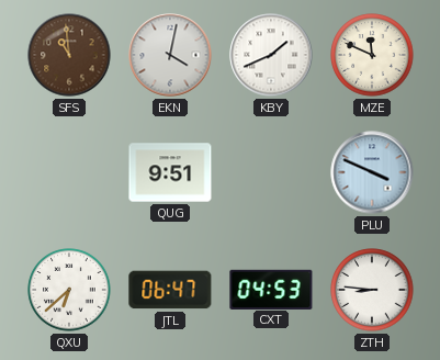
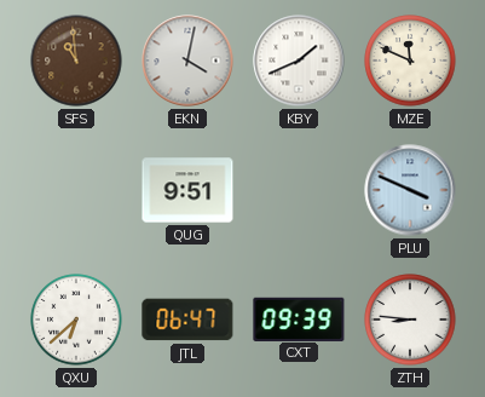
CXT: 04:53 -> 09:39 (299, 318)
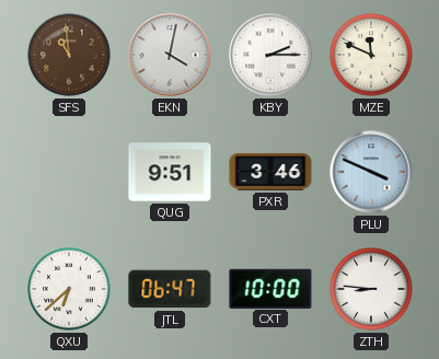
KBY: 1:41 -> 2:15 (270, 55)
PXR: none -> 3:46 (270, 172)
CXT: 09:39 -> 10:00 (270, 288)
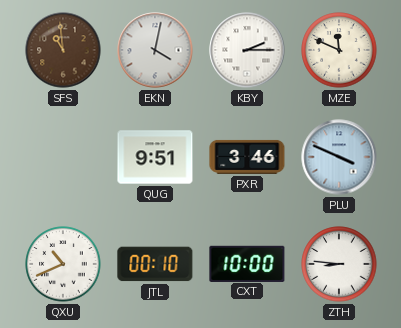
QXU: 6:38 -> 10:41 (63, 264)
JTL: 06:47 -> 00:10 (155, 264)
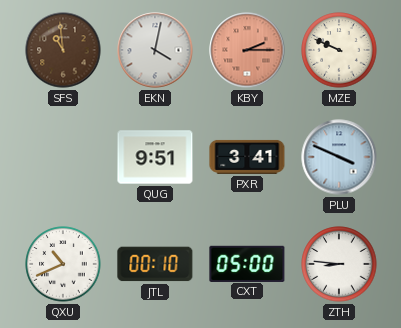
KBY dial: white -> salmon (247, 50)
MZE: 11:49 -> 9:49 (339, 50)
PXR: 3:46 -> 3:41 (247, 157)
CXT: 10:00 -> 05:00 (247, 263)
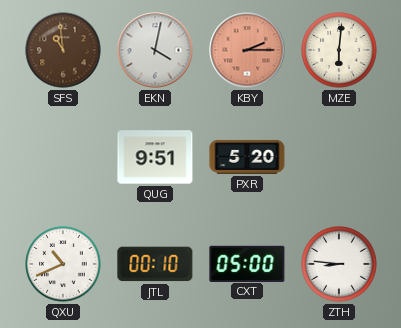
MZE: 9:49 -> 6:01 (339, 50)
PXR: 3:41 -> 5:20 (247, 157)
PLU: 3:49 -> none (339, 157)
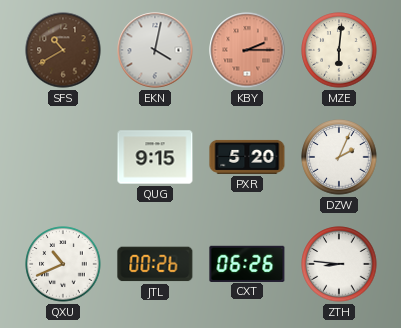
SFS: 10:59 -> 10:40 (63, 50)
QUG: 9:51 -> 9:15 (155, 157)
DZW: none -> 2:04 (339, 157)
JTL: 00:10 -> 00:26 (155, 264)
CXT: 05:00 -> 06:26 (247, 263)
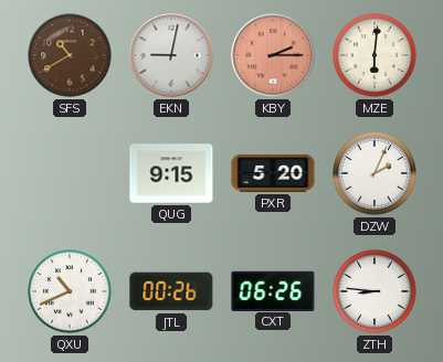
EKN: 4:02 -> 9:02 (171, 55)
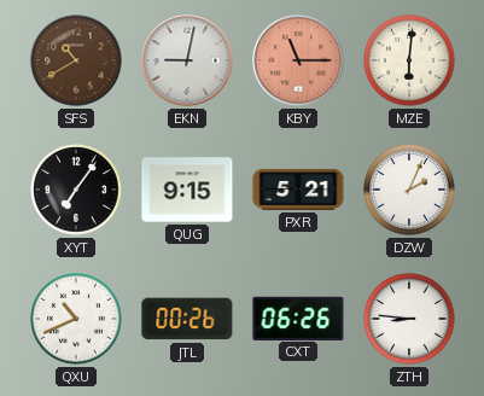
KBY: 2:15 -> 11:15 (298, 60)
XYT: none -> 7:06 (76, 190)
PXR: 5:20 -> 5:21 (298, 190)
